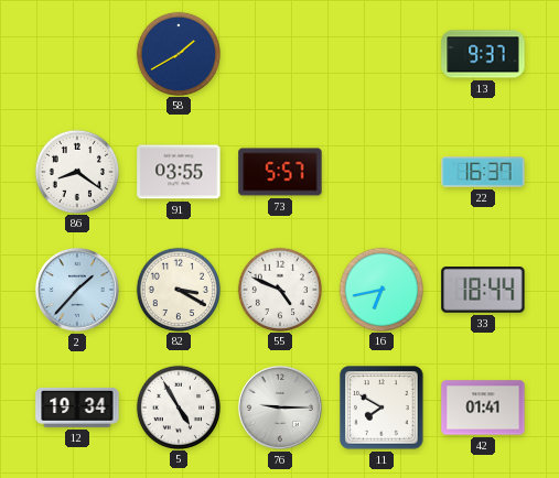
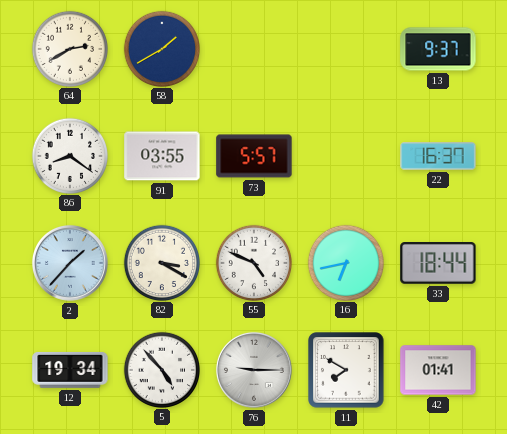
64: none -> 2:40 (69, 48)
5: 4:55 -> 4:53 (161, 369)
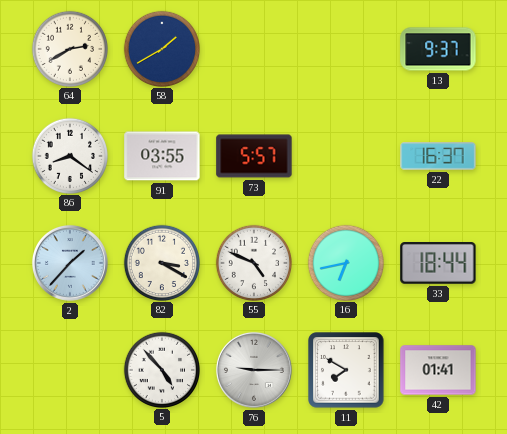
12: 19:34 -> none (70, 370)
